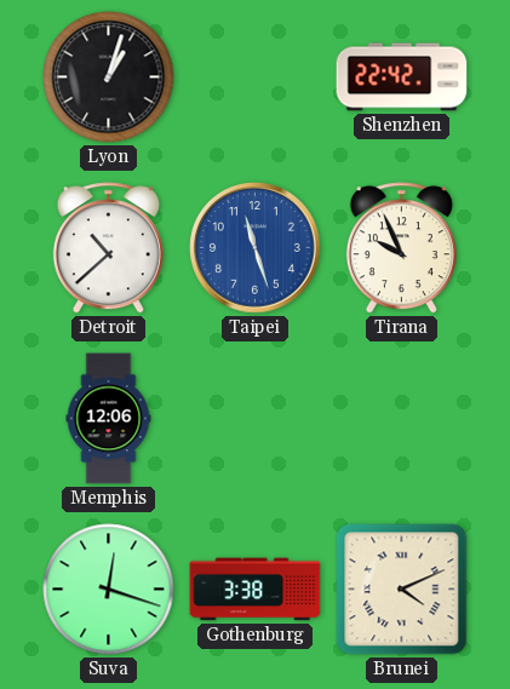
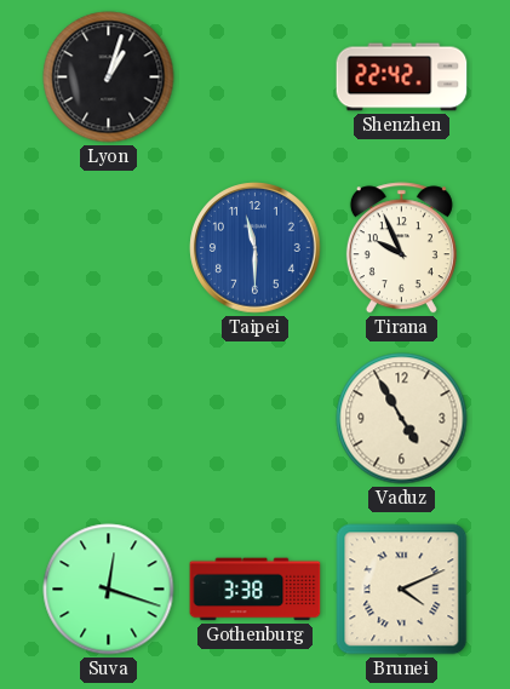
Detroit: 10:38 -> none (108, 248)
Taipei: 11:27 -> 11:30 (256, 248)
Memphis: 12:06 -> none (109, 419)
Vaduz: none -> 4:55 (402, 419)
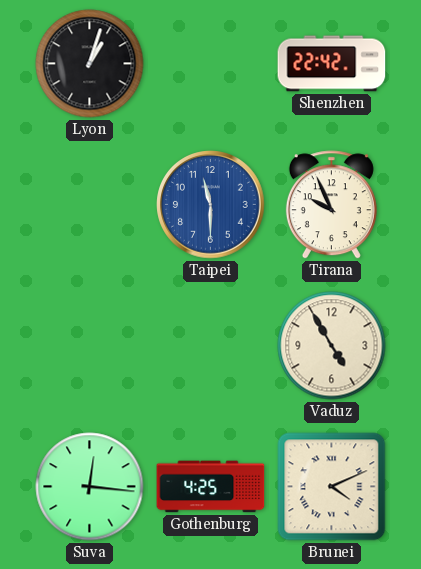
Suva: 12:18 -> 12:16 (90, 487)
Gothenburg: 3:38 -> 4:25 (211, 487)
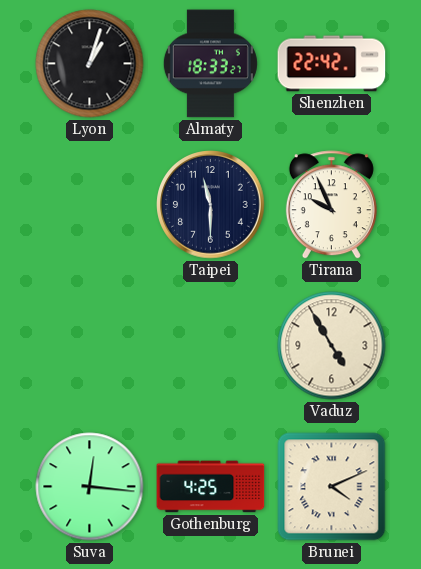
Almaty: none -> 18:33 (210, 64)
Taipei dial: blue -> navy (211, 205)
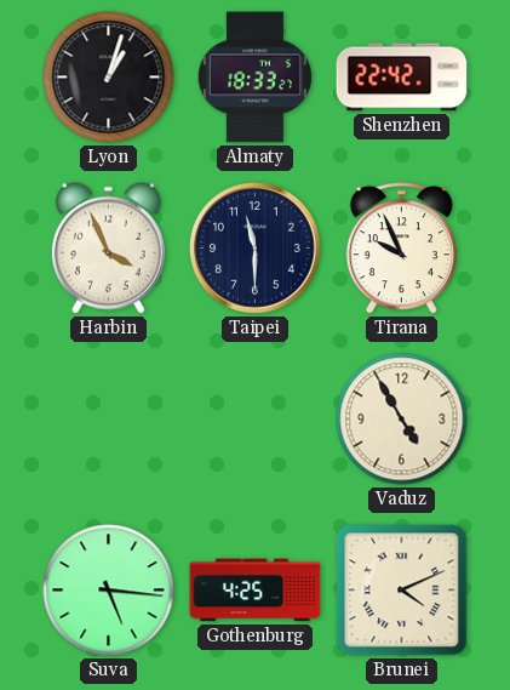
Harbin: none -> 3:56 (108, 247)
Suva: 12:16 -> 5:16 (109, 591)
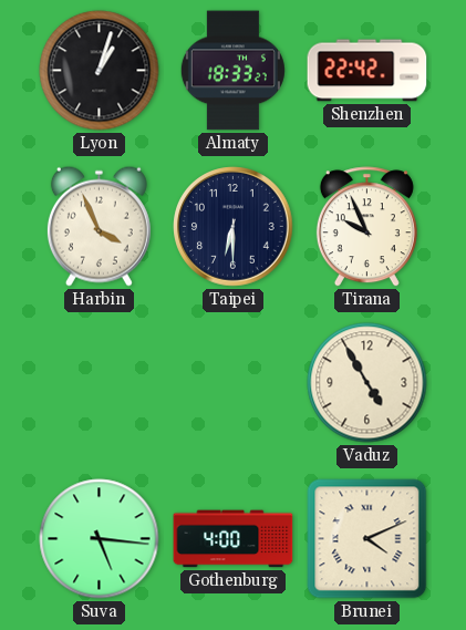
Taipei: 11:30 -> 6:30 (234, 227)
Gothenburg: 4:25 -> 4:00 (234, 539)
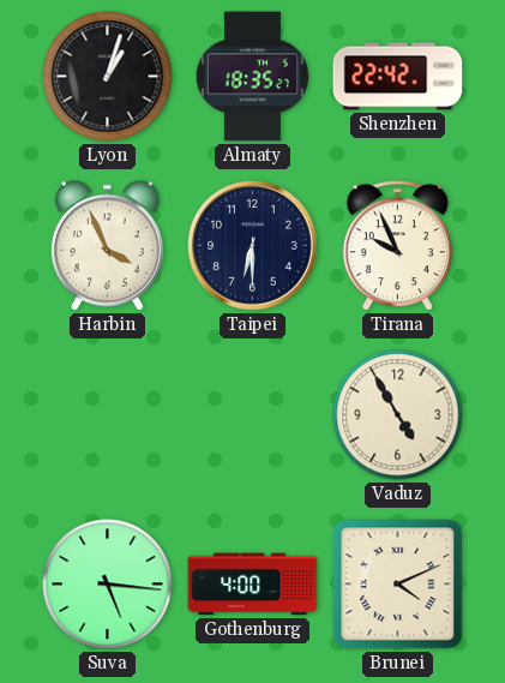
Almaty: 18:33 -> 18:35 (252, 77)
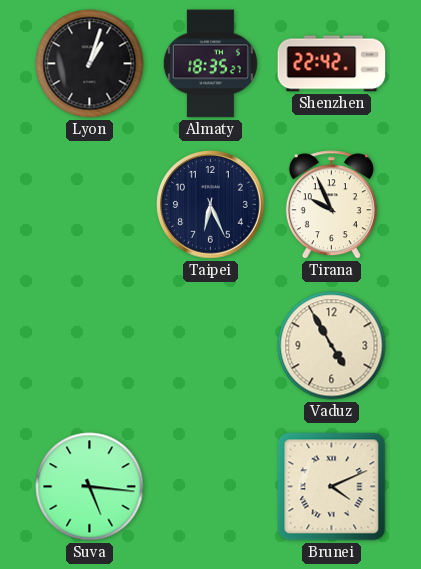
Harbin: 3:56 -> none (107, 245)
Taipei: 6:30 -> 6:26 (211, 205)
Gothenburg: 4:00 -> none (253, 585)
